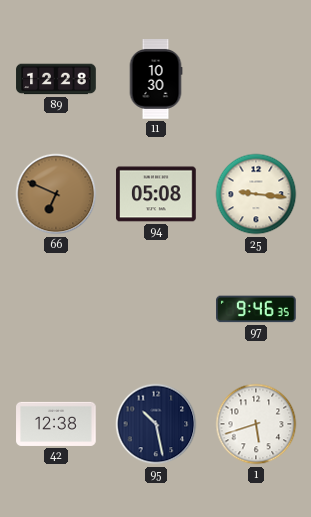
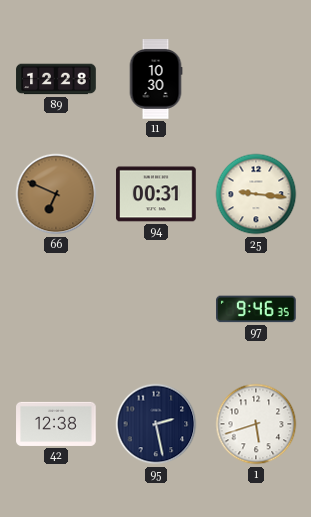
94: 05:08 -> 00:31 (156, 194)
95: 10:28 -> 2:28 (156, 424)
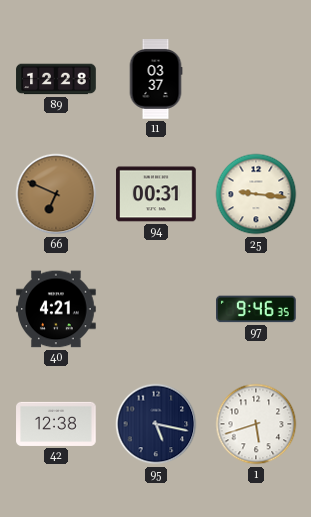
11: 10:30 -> 03:37 (156, 79)
40: none -> 4:21 (56, 309)
95: 2:28 -> 5:17 (156, 424)
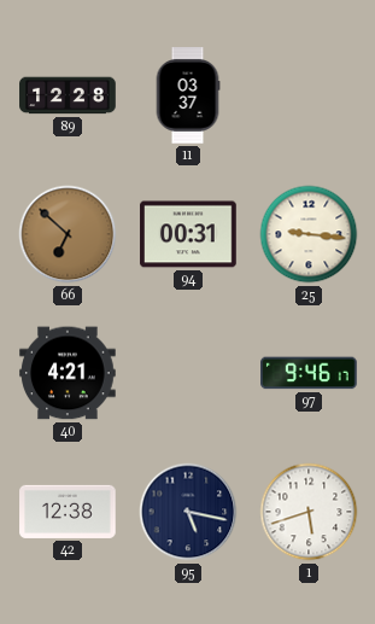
66: 6:49 -> 6:52 (68, 234)
97: 9:46:35 -> 9:46:17 (309, 373)
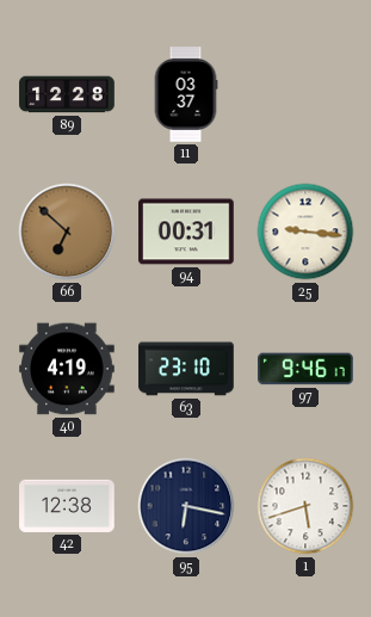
40: 4:21 -> 4:19 (67, 369)
63: none -> 23:10 (186, 369)
95: 5:17 -> 6:17 (186, 506)
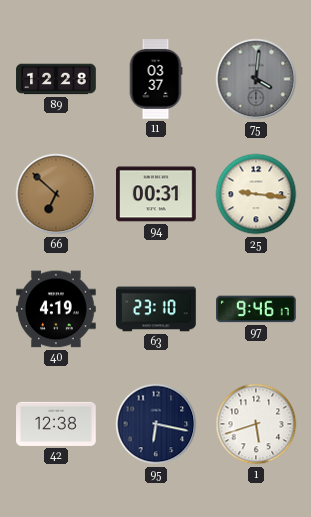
75: none -> 4:01 (256, 79)
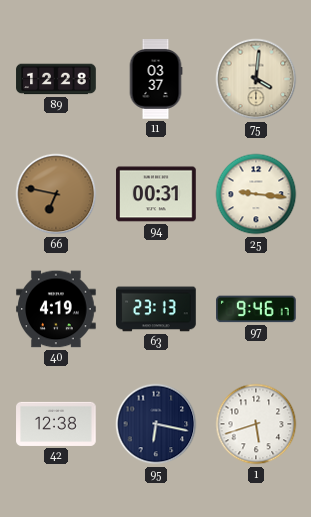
75 dial: grey -> cream (256, 79)
66: 6:52 -> 6:47 (56, 194)
63: 23:10 -> 23:13 (156, 309)
